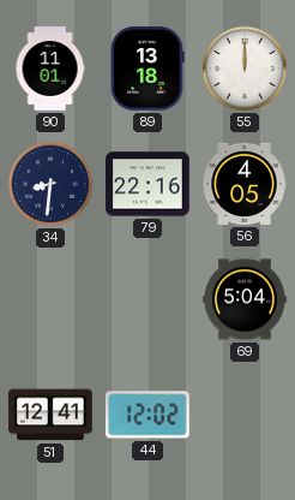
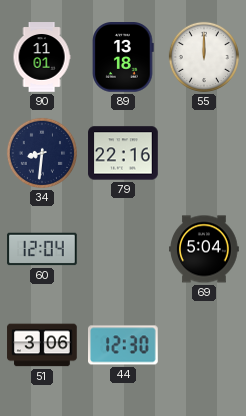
56: 4:05 -> none (245, 184)
60: none -> 12:04 (42, 249)
51: 12:41 -> 3:06 (42, 345)
44: 12:02 -> 12:30 (124, 345)
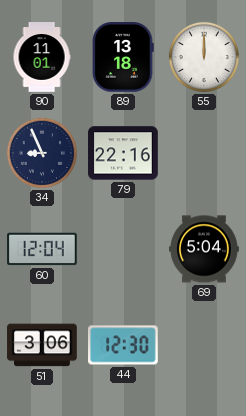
34: 8:31 -> 8:56 (42, 153)
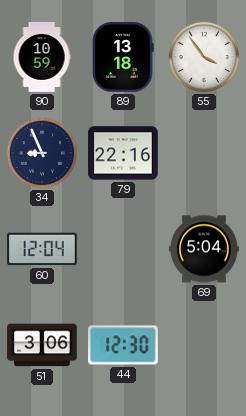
90: 11:01 -> 10:59 (42, 57)
55: 12:00 -> 3:54 (204, 57)
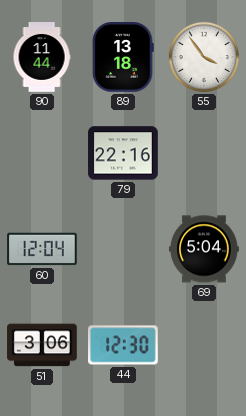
90: 10:59 -> 11:44 (42, 57)
34: 8:56 -> none (42, 153)
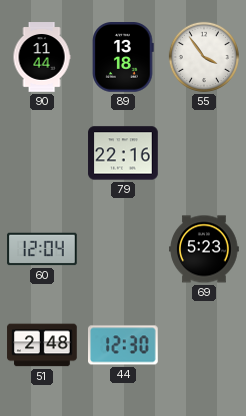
69: 5:04 -> 5:23 (204, 249)
51: 3:06 -> 2:48 (42, 345)
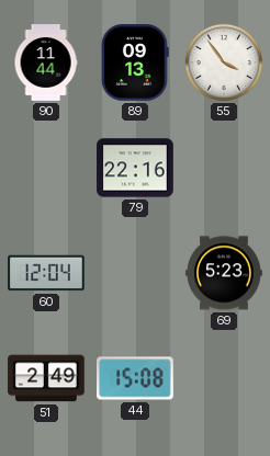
89: 13:18 -> 09:13 (135, 64)
51: 2:48 -> 2:49 (46, 378)
44: 12:30 -> 15:08 (136, 378)
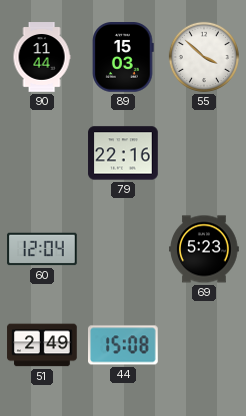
89: 09:13 -> 15:03 (123, 58)
55: 3:54 -> 3:52 (204, 57)
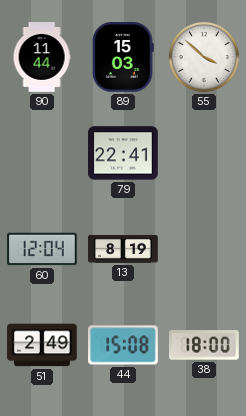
79: 22:16 -> 22:41 (123, 153)
13: none -> 8:19 (123, 249)
69: 5:23 -> none (204, 249)
38: none -> 18:00 (205, 345)
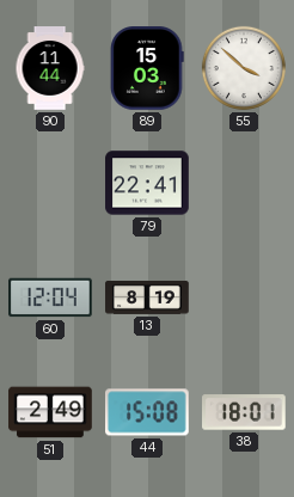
38: 18:00 -> 18:01 (245, 412)
